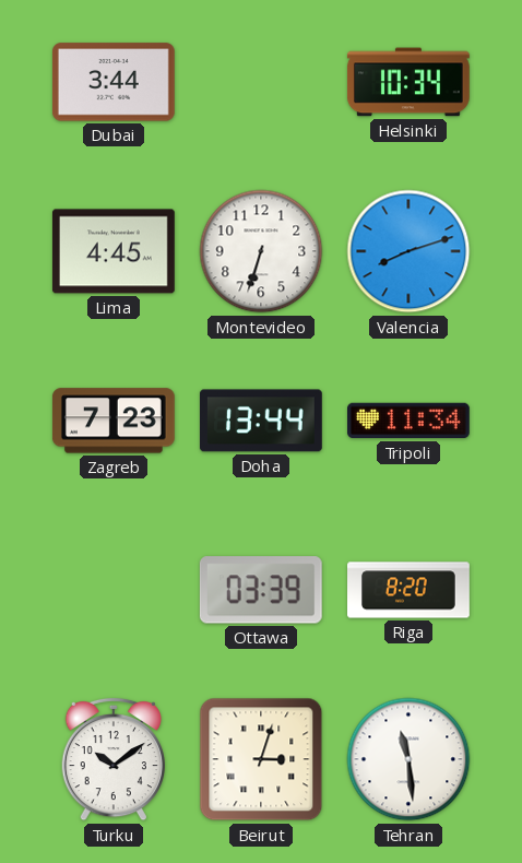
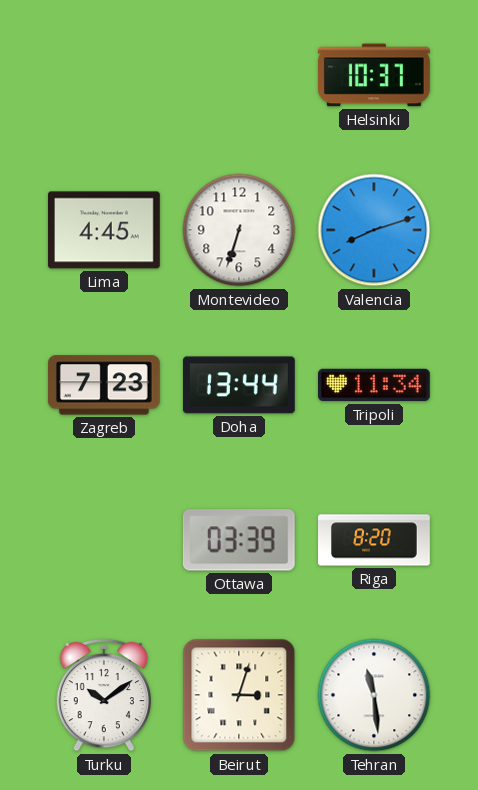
Dubai: 3:44 -> none (114, 82)
Helsinki: 10:34 -> 10:37 (374, 75)
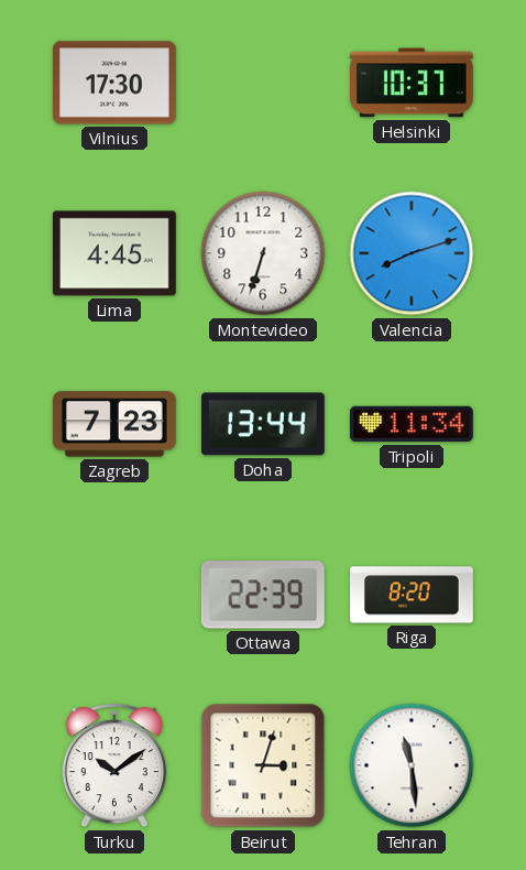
Vilnius: none -> 17:30 (114, 83)
Ottawa: 03:39 -> 22:39 (263, 595)
